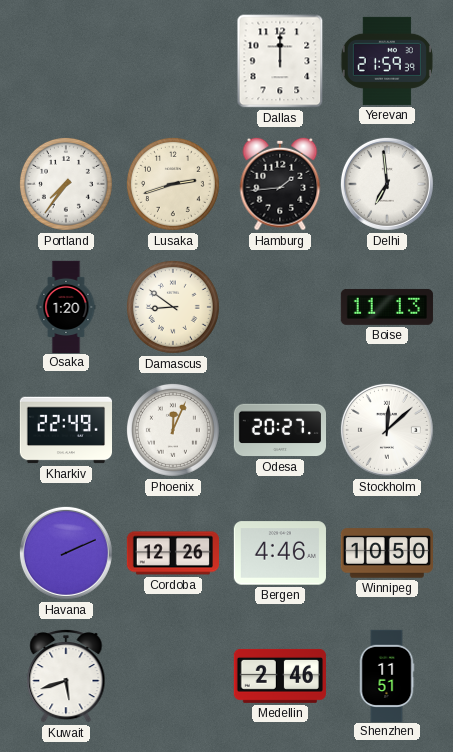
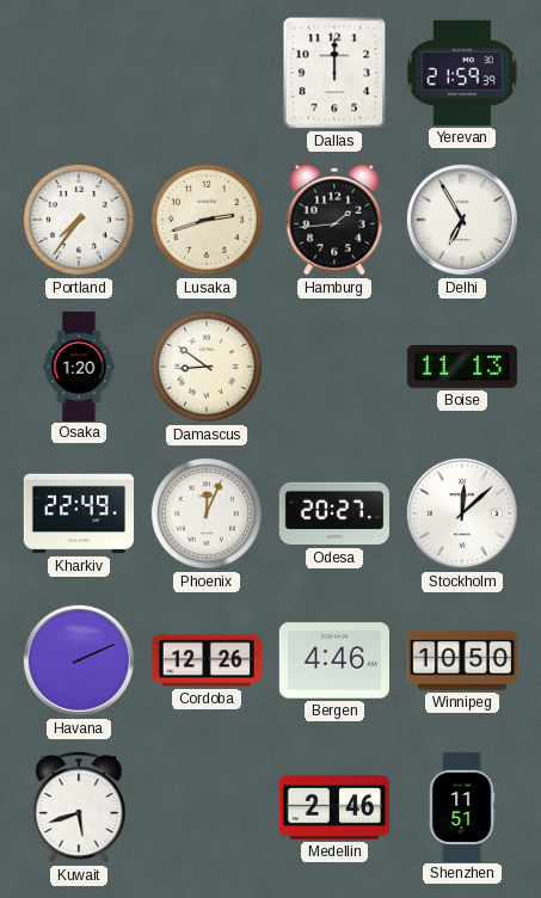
Delhi: 6:59 -> 6:55 (462, 220)
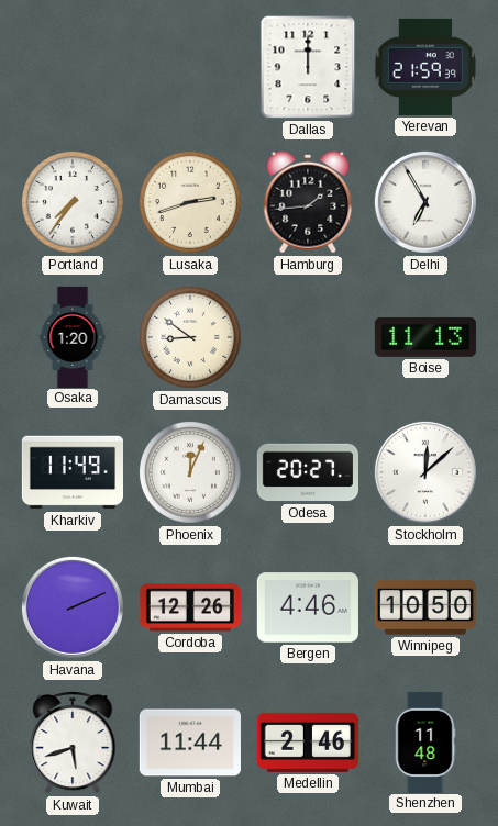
Kharkiv: 22:49 -> 11:49 (71, 472)
Mumbai: none -> 11:44 (190, 743)
Shenzhen: 11:51 -> 11:48 (425, 741)
